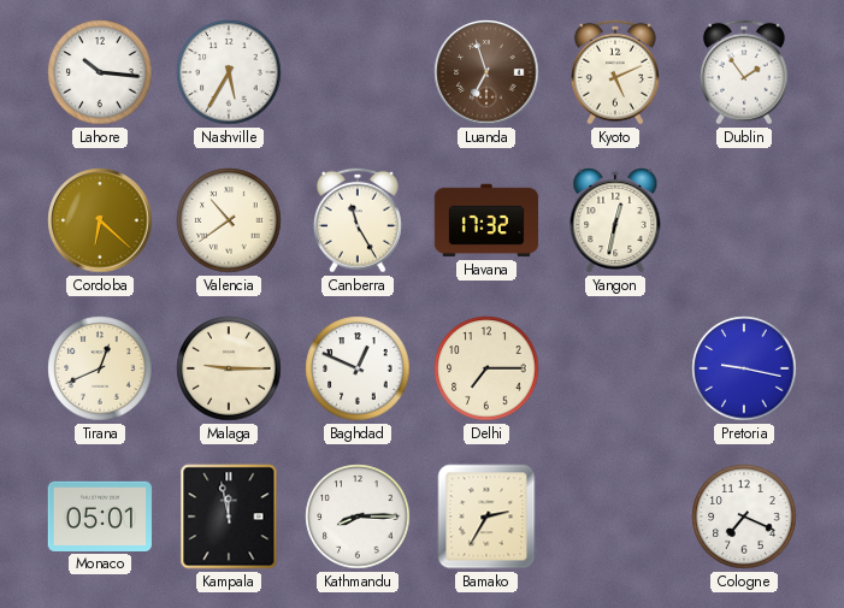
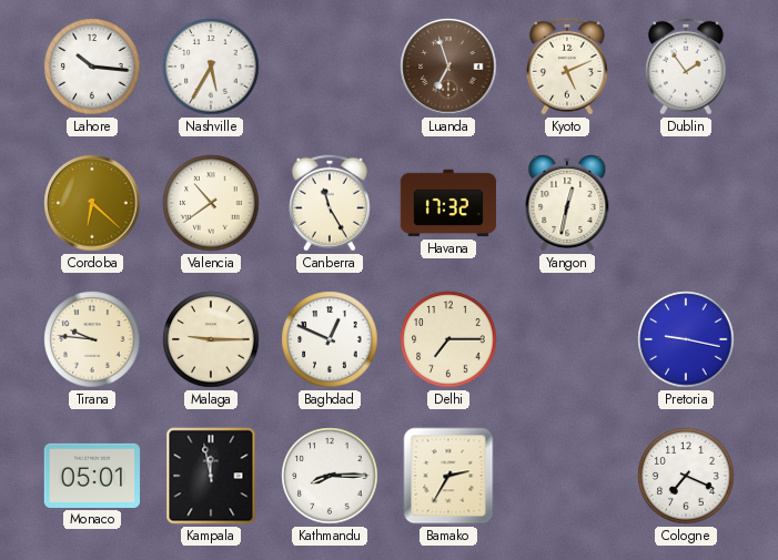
Tirana: 12:41 -> 9:46 (92, 339)
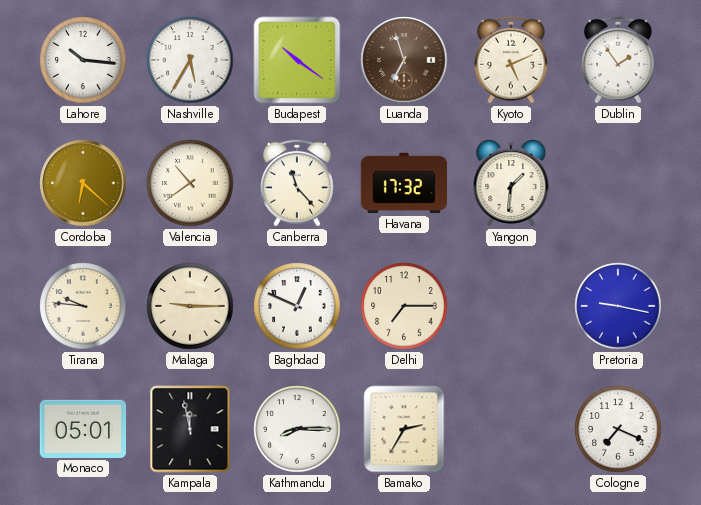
Budapest: none -> 10:21 (297, 60)
Canberra: 11:25 -> 11:23 (297, 183)
Yangon: 12:32 -> 1:31 (511, 184)
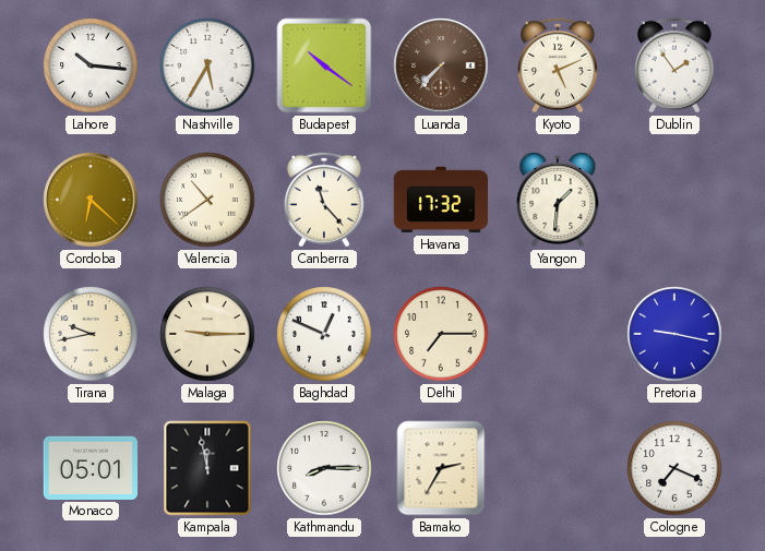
Luanda: 6:57 -> 7:37 (441, 65)
Tirana: 9:46 -> 9:43 (91, 334)
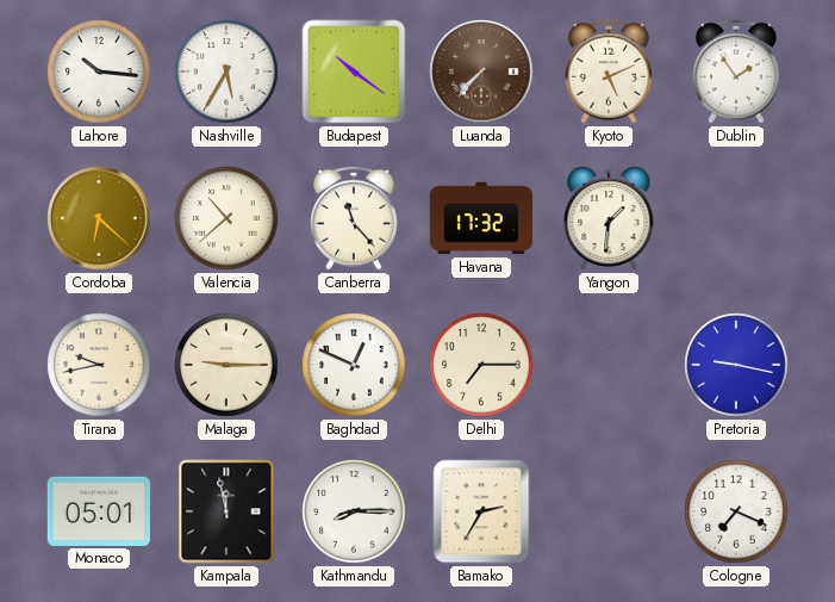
Valencia: 10:39 -> 10:38 (226, 218)
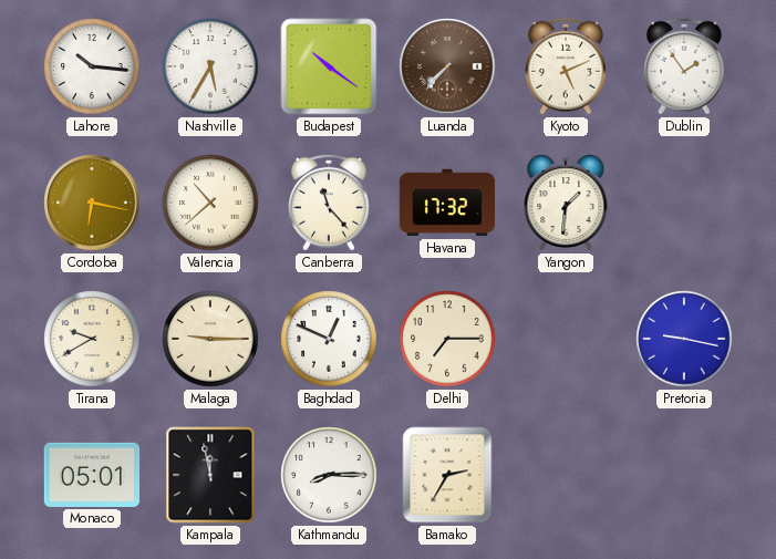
Cordoba: 6:22 -> 6:17 (92, 203)
Tirana: 9:43 -> 9:40 (92, 339)
Cologne: 7:19 -> none (736, 511)
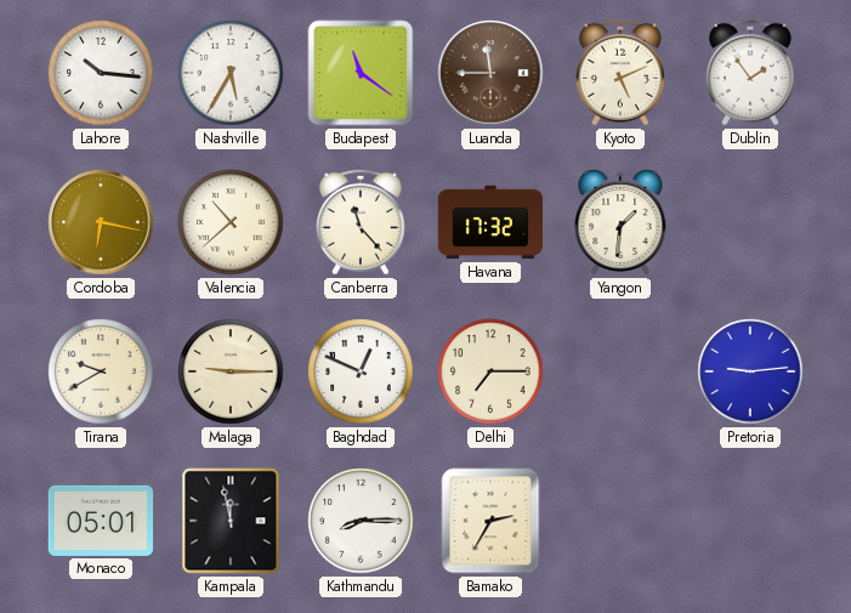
Budapest: 10:21 -> 11:21 (361, 73)
Luanda: 7:37 -> 11:45 (490, 73)
Pretoria: 9:17 -> 9:14 (750, 371)
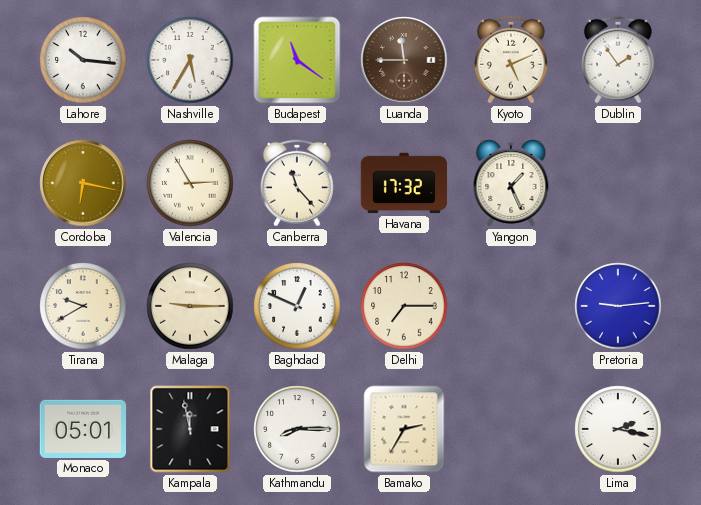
Valencia: 10:38 -> 2:55 (190, 183)
Yangon: 1:31 -> 1:26 (511, 184)
Lima: none -> 2:17 (618, 429)
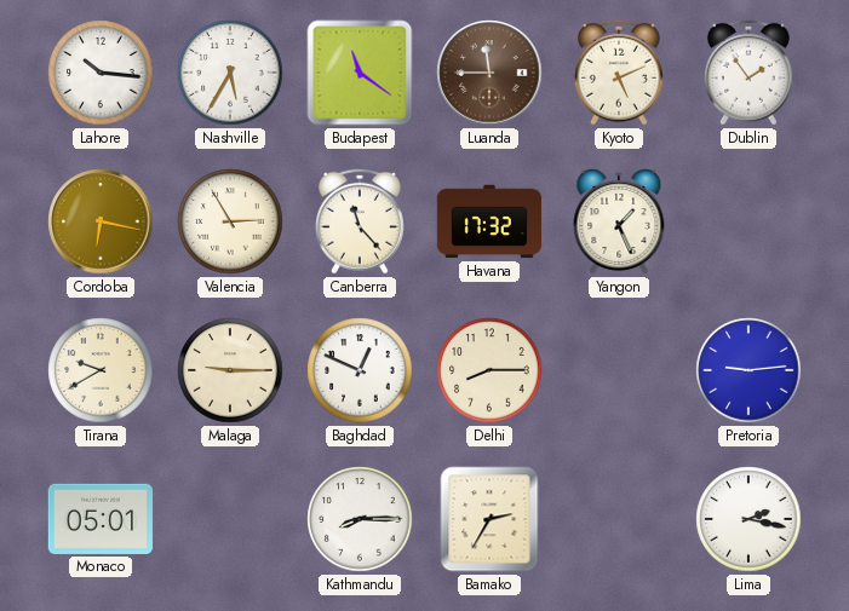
Delhi: 7:15 -> 8:15 (489, 370)
Kampala: 11:58 -> none (190, 429)
